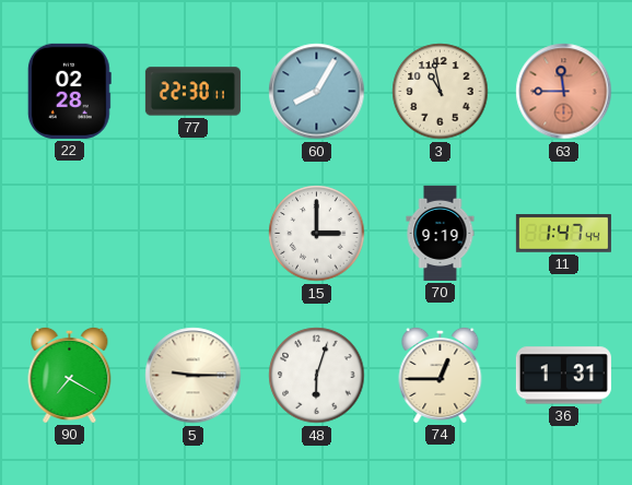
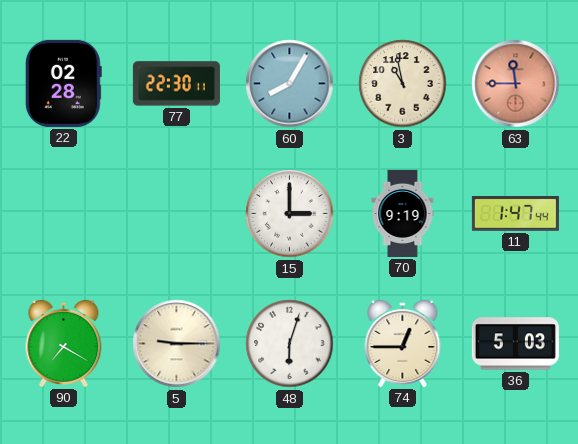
36: 1:31 -> 5:03 (515, 344)
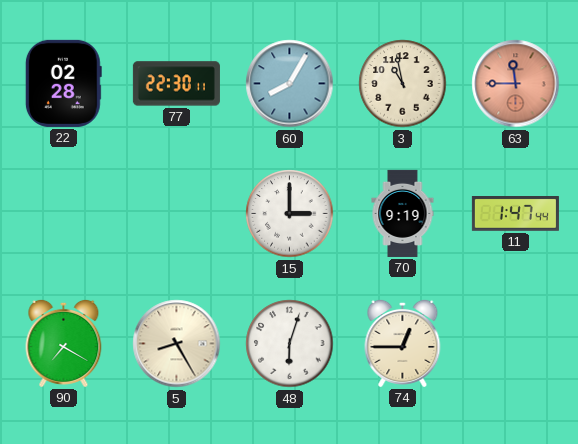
5: 9:15 -> 8:25 (177, 344)
36: 5:03 -> none (515, 344)
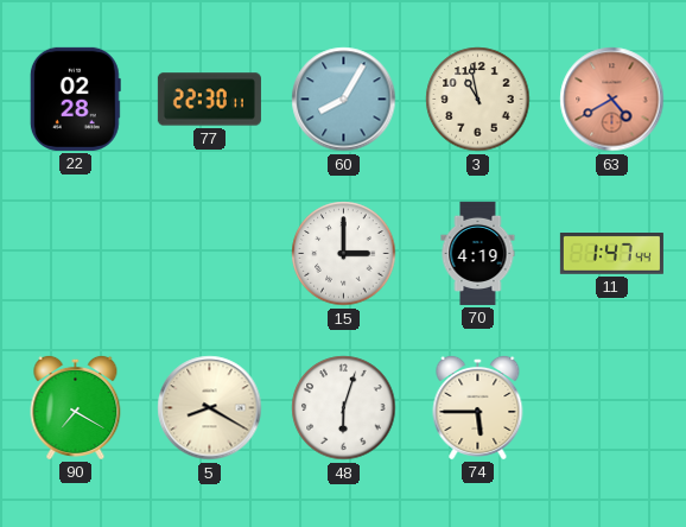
63: 11:45 -> 4:40 (612, 100)
70: 9:19 -> 4:19 (478, 253)
5: 8:25 -> 8:20 (210, 408)
74: 12:45 -> 5:45 (478, 407)
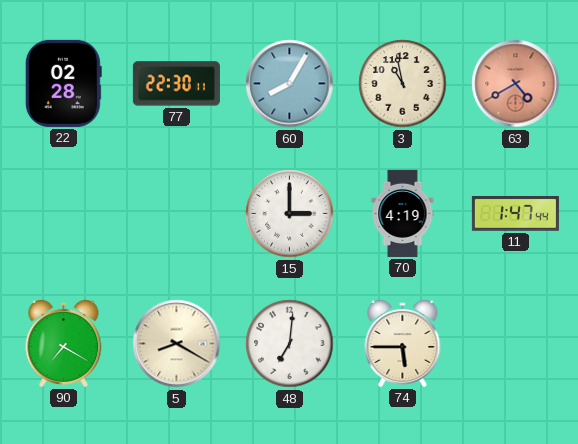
48: 6:03 -> 7:01 (290, 344)
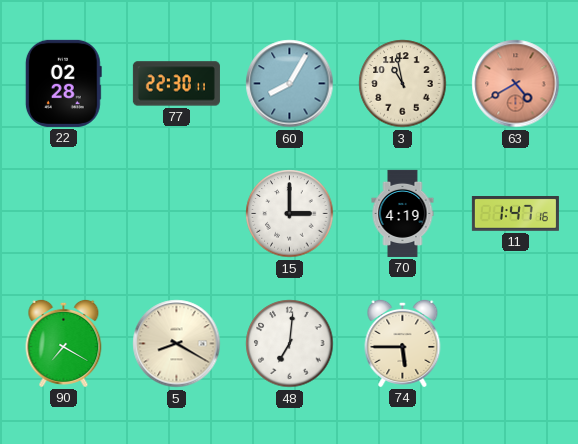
11: 1:47:44 -> 1:47:16 (515, 214)
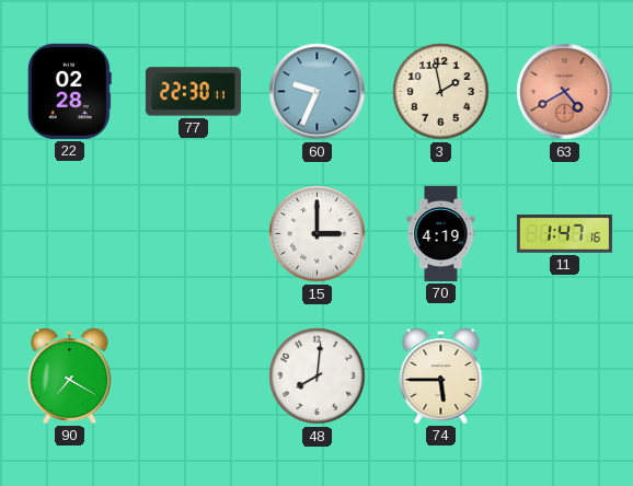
60: 8:05 -> 9:34 (318, 92)
3: 10:58 -> 1:58 (441, 92)
5: 8:20 -> none (177, 344)
48: 7:01 -> 8:01 (318, 377)
